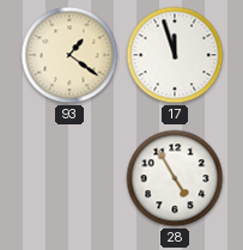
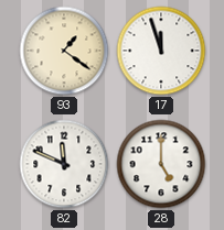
82: none -> 11:49 (64, 164)
28: 4:55 -> 5:00 (161, 164)
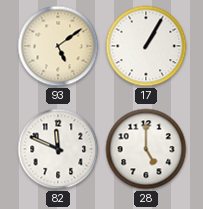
93: 1:21 -> 5:09 (58, 46)
17: 11:57 -> 1:05 (146, 46)
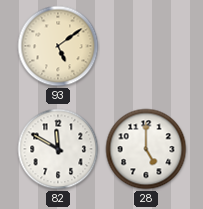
17: 1:05 -> none (146, 46)
82: 11:49 -> 11:50 (58, 149)
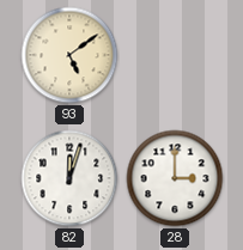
82: 11:50 -> 12:03 (69, 178)
28: 5:00 -> 3:00 (175, 178)
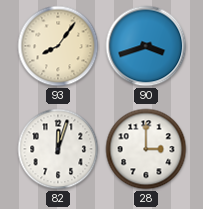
93: 5:09 -> 8:06 (58, 46)
90: none -> 3:42 (146, 46)
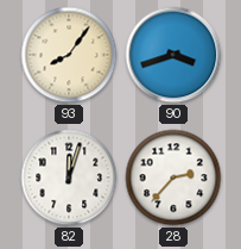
28: 3:00 -> 2:37 (173, 178)
